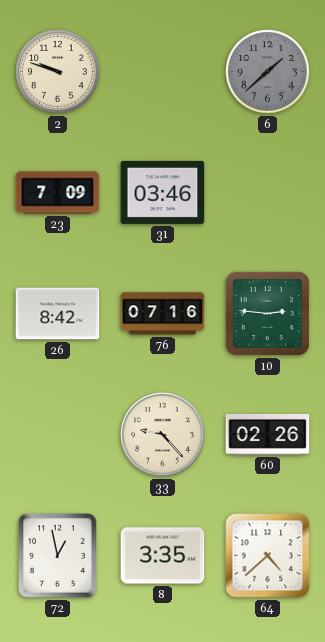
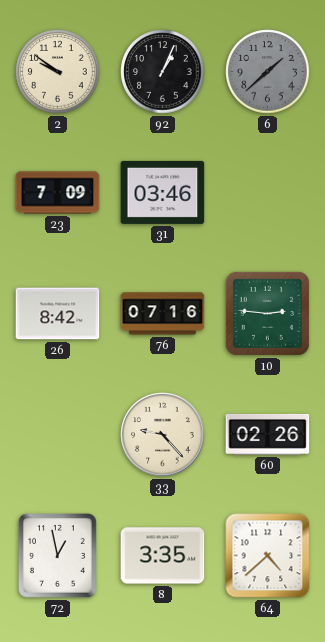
2: 9:48 -> 9:51 (58, 72)
92: none -> 1:04 (163, 72)
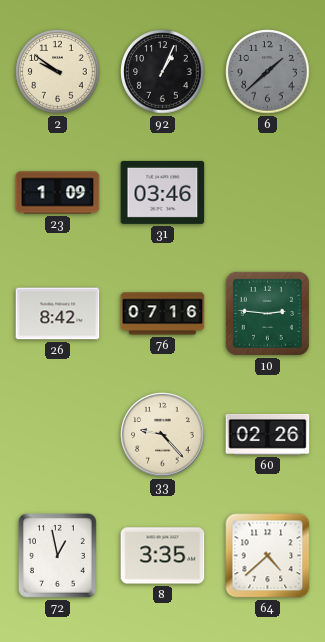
23: 7:09 -> 1:09 (58, 193)
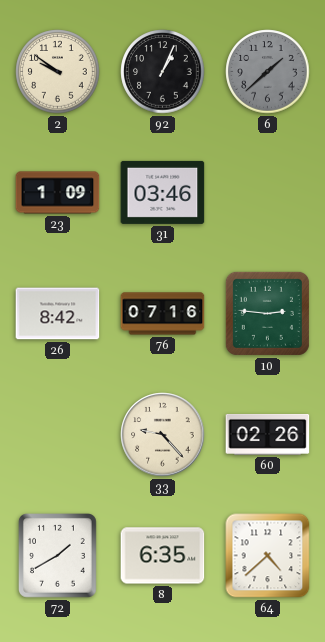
72: 12:58 -> 1:40 (58, 556)
8: 3:35 -> 6:35 (163, 556)
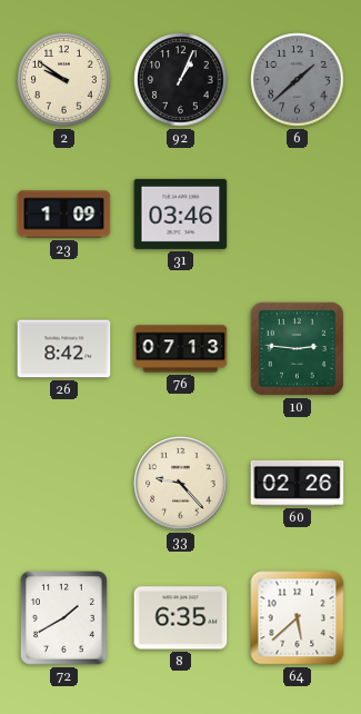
76: 07:16 -> 07:13 (181, 349)
64: 4:38 -> 5:38 (298, 618)
